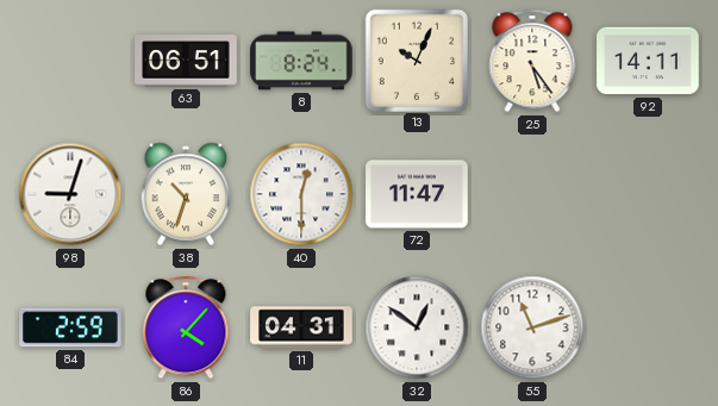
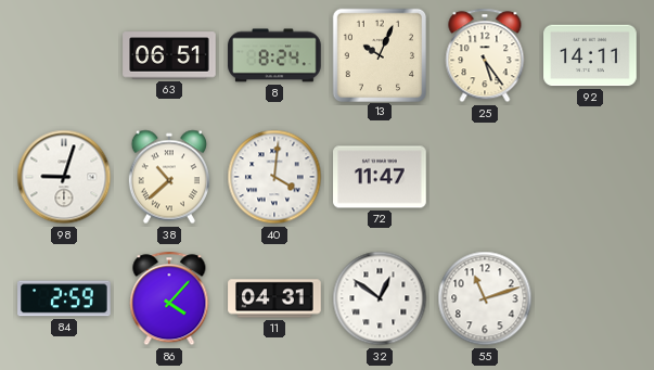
38: 10:33 -> 10:38 (169, 177)
40: 12:30 -> 4:01 (274, 177)
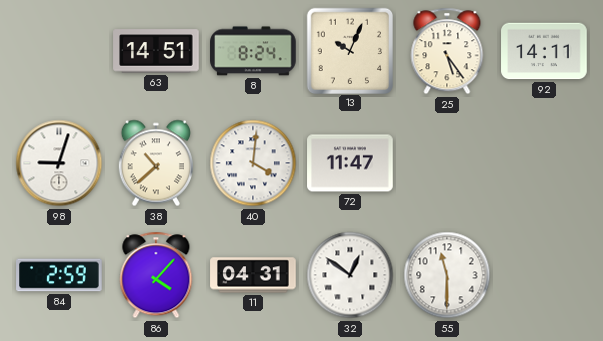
63: 06:51 -> 14:51 (156, 51)
55: 11:12 -> 11:30 (447, 275)
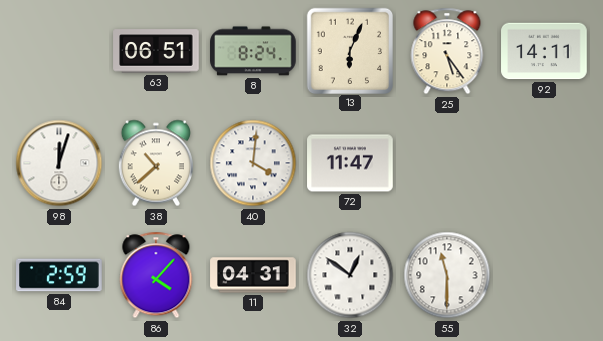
63: 14:51 -> 06:51 (156, 51)
13: 10:04 -> 6:04 (349, 50)
98: 9:03 -> 12:03 (59, 163)
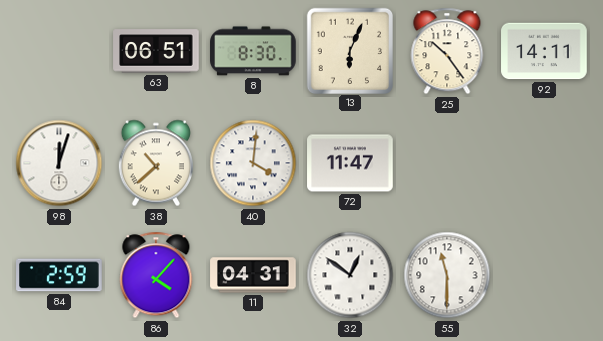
8: 8:24 -> 8:30 (253, 51)
25: 5:24 -> 10:24 (447, 51)
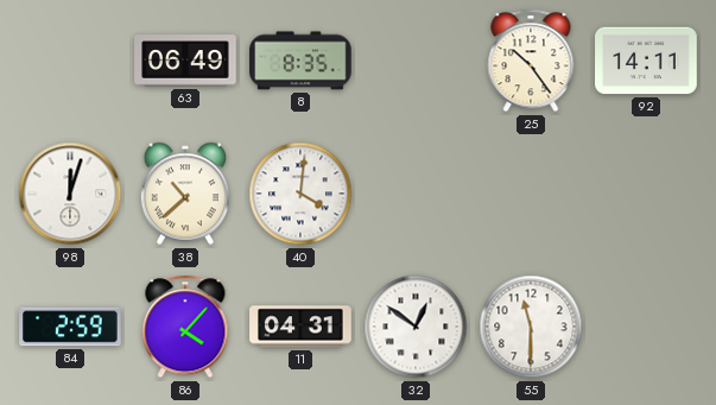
63: 06:51 -> 06:49 (185, 61)
8: 8:30 -> 8:35 (300, 61)
13: 6:04 -> none (349, 50)
72: 11:47 -> none (350, 163)
